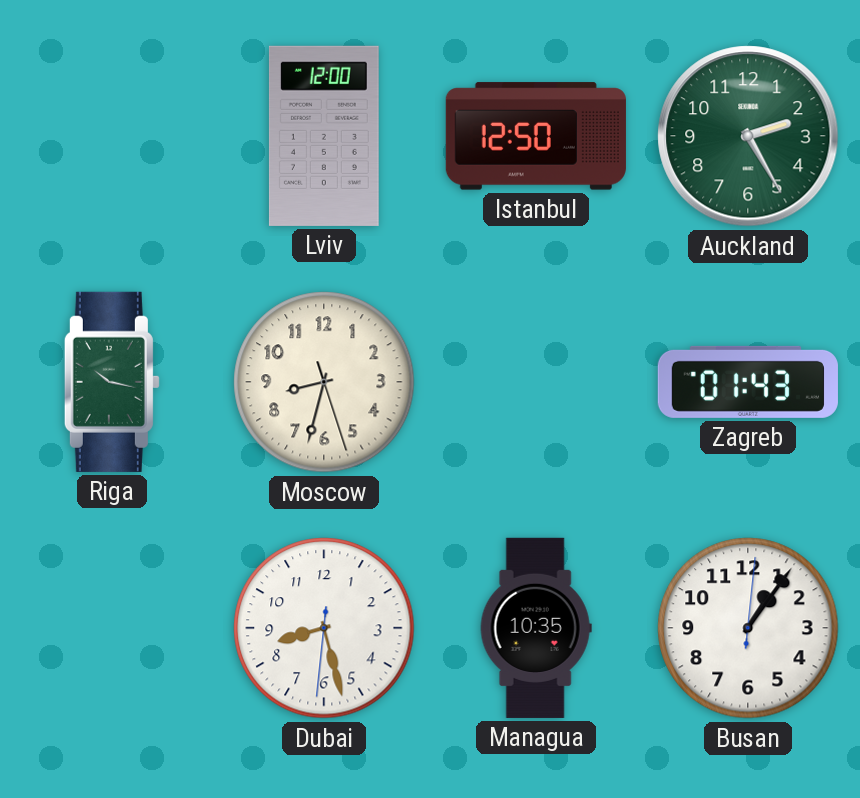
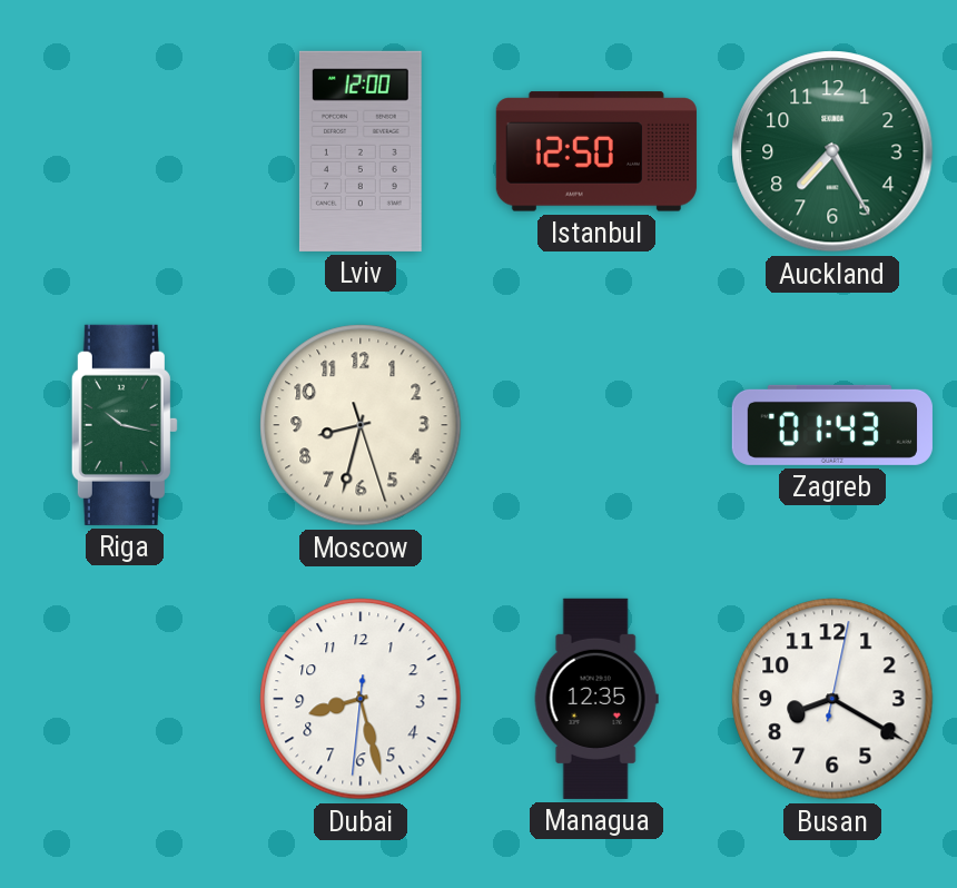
Auckland: 2:25 -> 7:25 (832, 151)
Managua: 10:35 -> 12:35 (596, 699)
Busan: 1:06 -> 8:20 (832, 699)
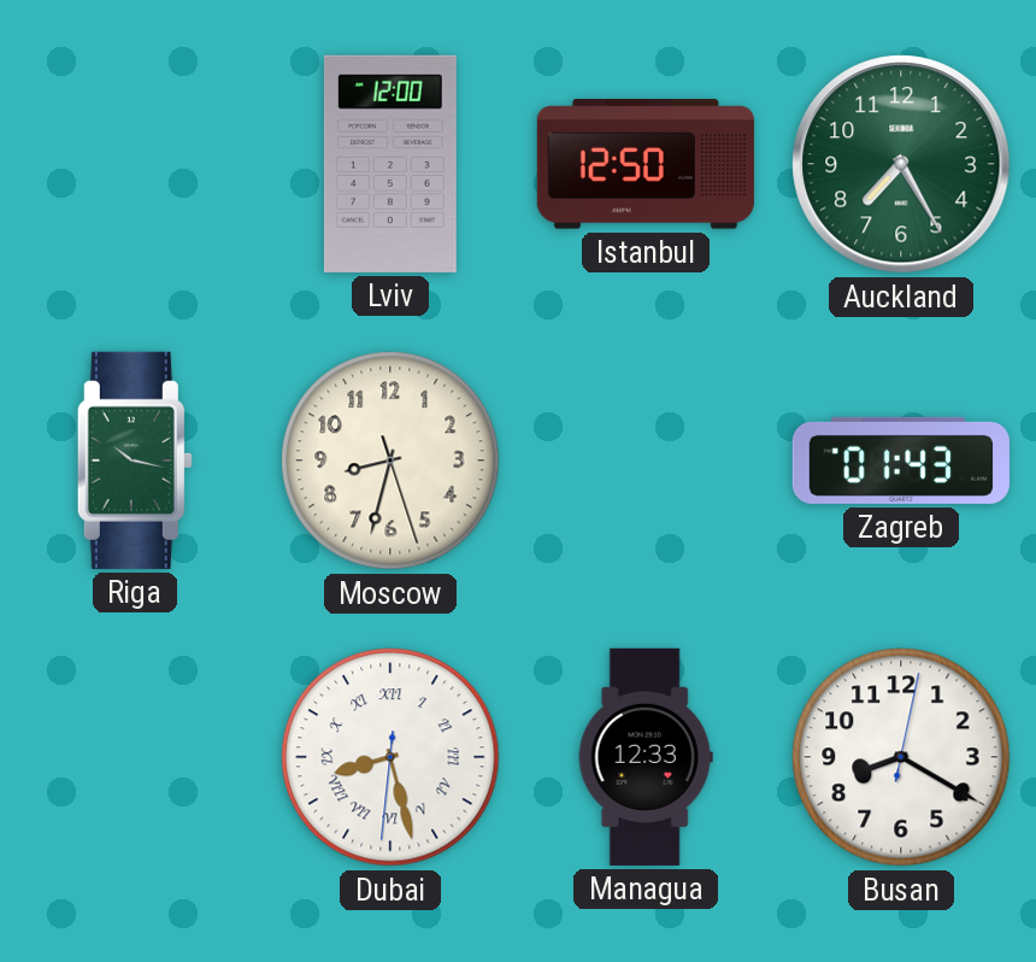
Dubai numerals: Arabic -> Roman (390, 757)
Managua: 12:35 -> 12:33 (646, 757)
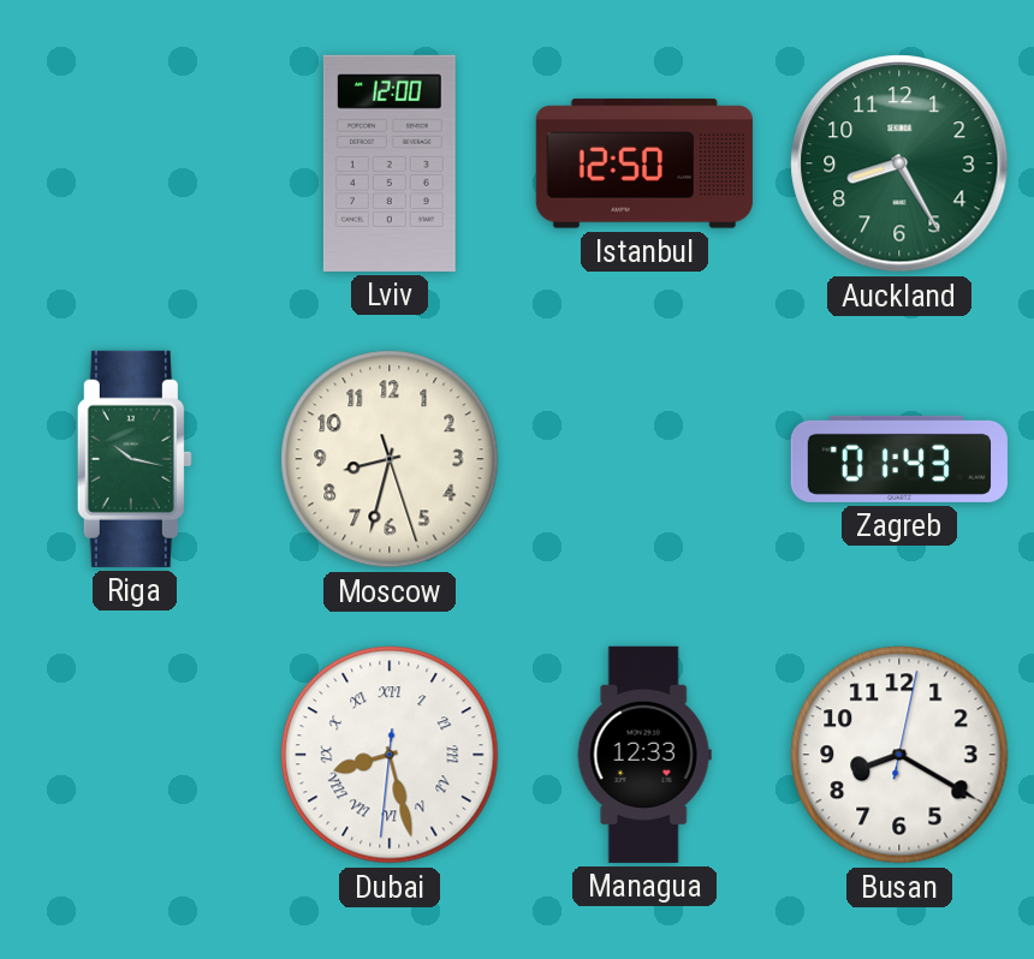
Auckland: 7:25 -> 8:25 (899, 163)
